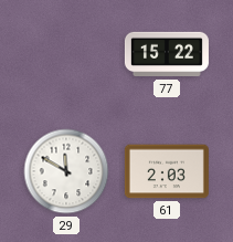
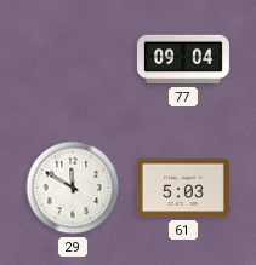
77: 15:22 -> 09:04 (183, 59)
61: 2:03 -> 5:03 (183, 188)
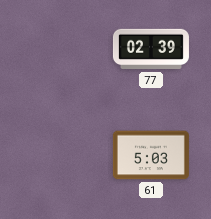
77: 09:04 -> 02:39 (151, 49)
29: 11:50 -> none (73, 188)
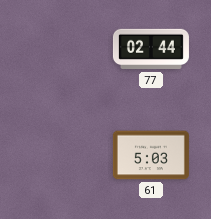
77: 02:39 -> 02:44 (151, 49)
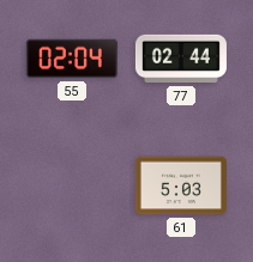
55: none -> 02:04 (72, 59)
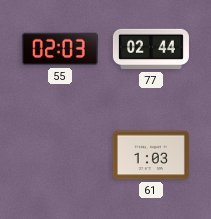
55: 02:04 -> 02:03 (60, 49)
61: 5:03 -> 1:03 (151, 155)
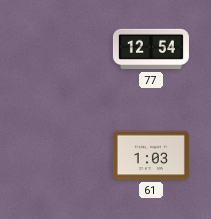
55: 02:03 -> none (60, 49)
77: 02:44 -> 12:54 (151, 49)
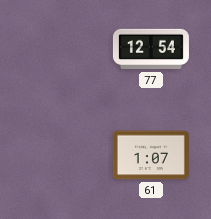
61: 1:03 -> 1:07 (151, 155)
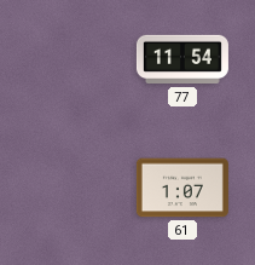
77: 12:54 -> 11:54 (182, 59)
